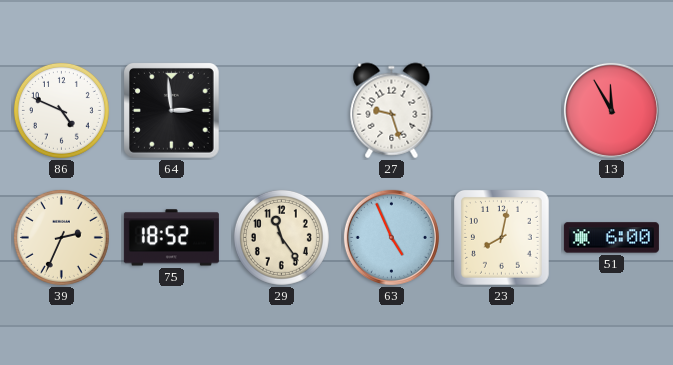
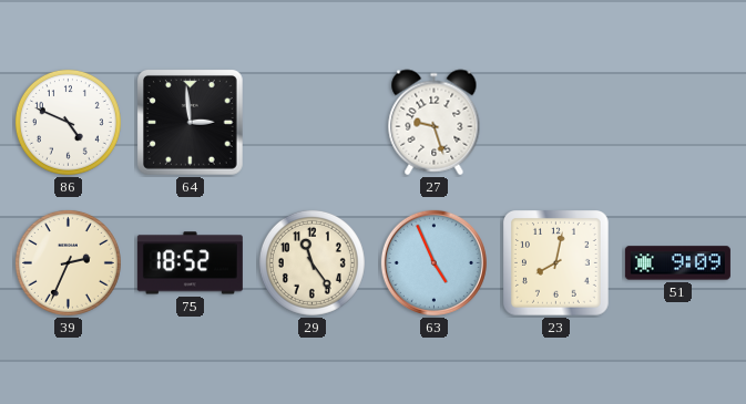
13: 11:55 -> none (611, 110)
51: 6:00 -> 9:09 (677, 263)
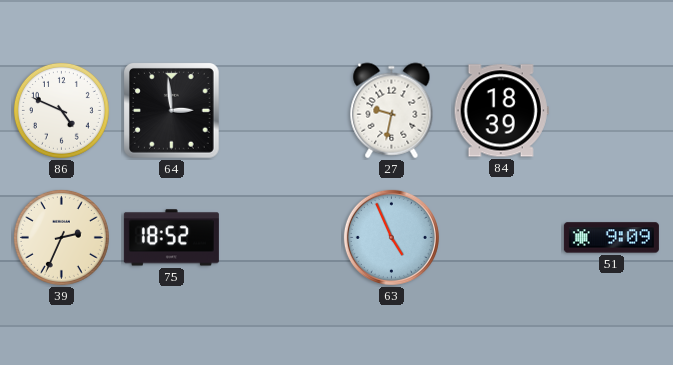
27: 9:27 -> 9:32 (392, 111)
84: none -> 18:39 (501, 111)
29: 11:24 -> none (311, 262)
23: 8:02 -> none (556, 263)
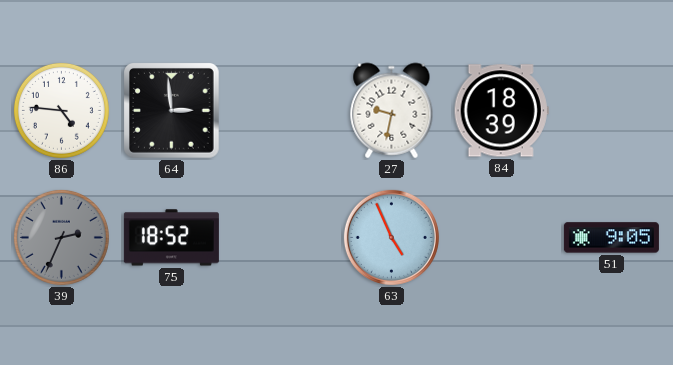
86: 4:49 -> 4:46 (61, 110)
39 dial: cream -> grey (61, 237)
51: 9:09 -> 9:05 (611, 238)
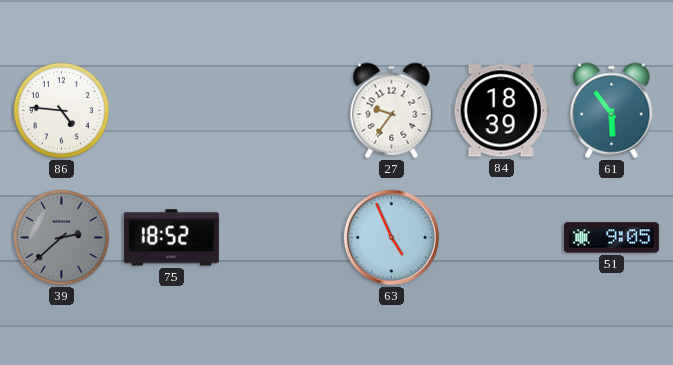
64: 2:59 -> none (172, 111)
27: 9:32 -> 9:36 (392, 111)
61: none -> 5:54 (612, 111)
39: 2:34 -> 2:38 (61, 237)
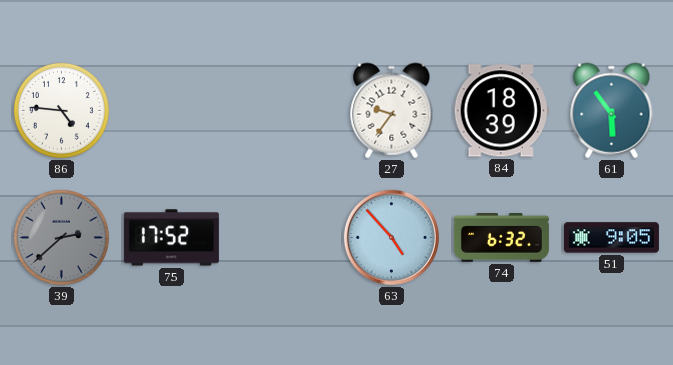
75: 18:52 -> 17:52 (171, 238)
63: 4:56 -> 4:53 (391, 237)
74: none -> 6:32 (501, 238)
